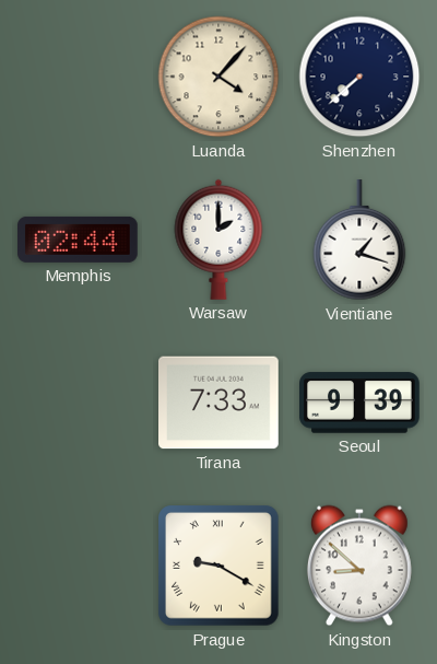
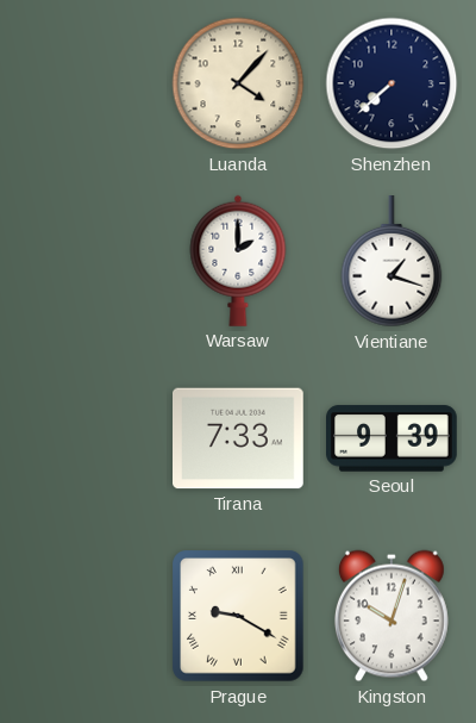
Memphis: 02:44 -> none (79, 240)
Kingston: 8:52 -> 10:03 (392, 616)
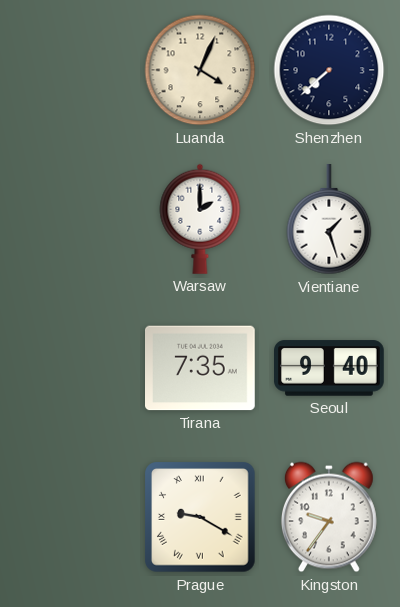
Luanda: 4:07 -> 4:04 (200, 70)
Vientiane: 1:18 -> 1:27 (329, 220)
Tirana: 7:33 -> 7:35 (201, 368)
Seoul: 9:39 -> 9:40 (329, 368)
Kingston: 10:03 -> 9:36 (329, 517)
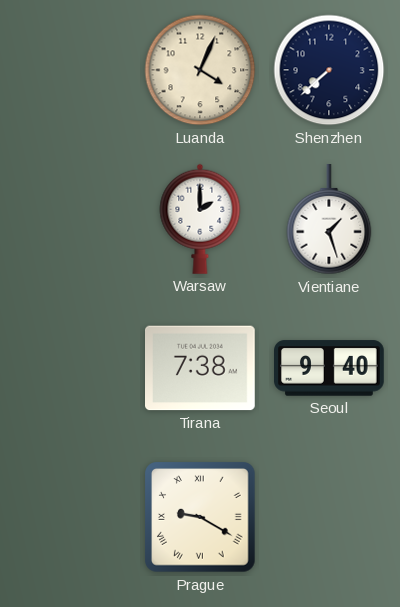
Tirana: 7:35 -> 7:38 (201, 368)
Kingston: 9:36 -> none (329, 517)
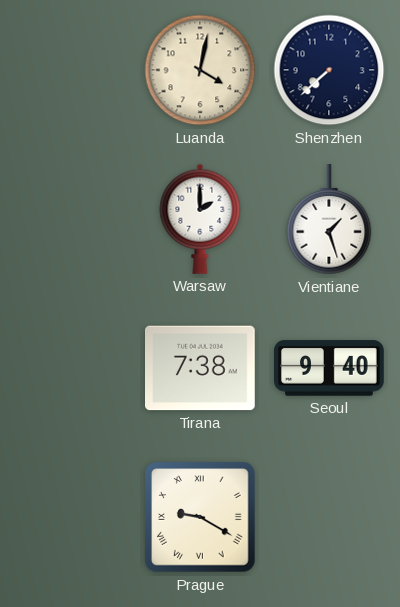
Luanda: 4:04 -> 4:02 (200, 70)
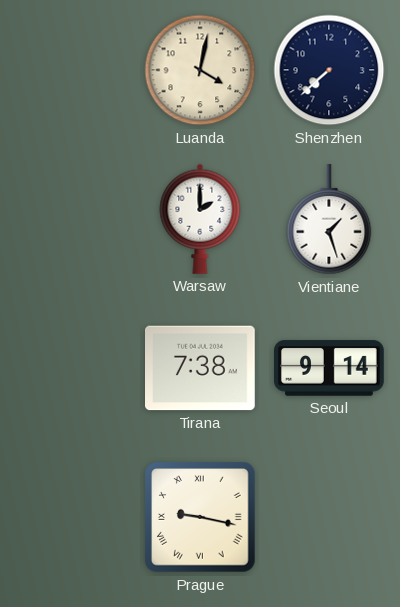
Seoul: 9:40 -> 9:14 (329, 368)
Prague: 9:20 -> 9:17 (200, 517)
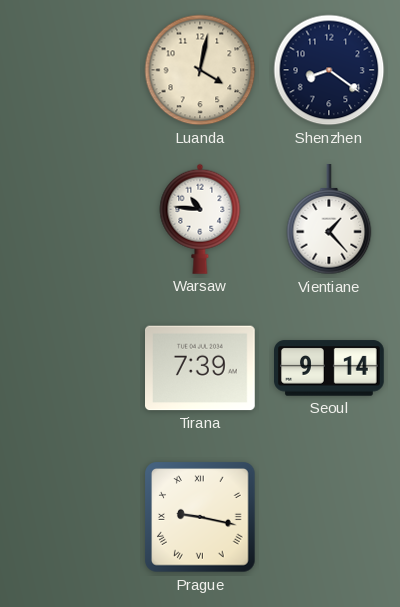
Shenzhen: 7:38 -> 8:21 (329, 70)
Warsaw: 2:00 -> 10:46 (200, 219)
Vientiane: 1:27 -> 1:23 (329, 220)
Tirana: 7:38 -> 7:39 (201, 368)
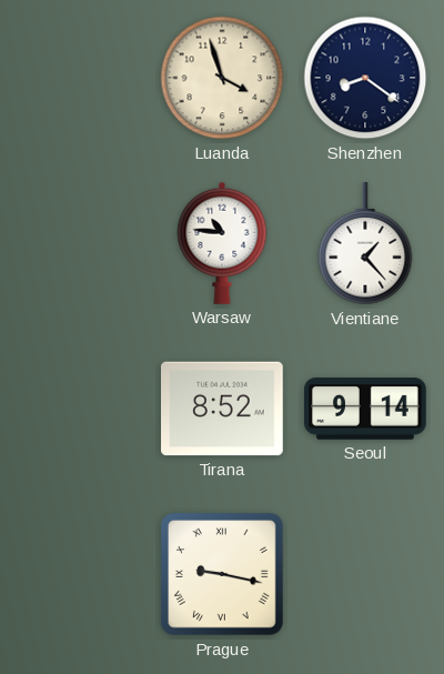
Luanda: 4:02 -> 3:57 (222, 78)
Tirana: 7:39 -> 8:52 (223, 409)
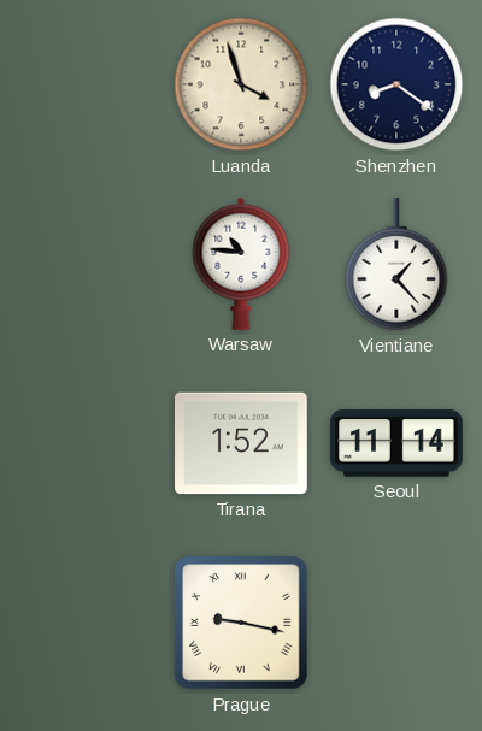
Tirana: 8:52 -> 1:52 (242, 443)
Seoul: 9:14 -> 11:14 (396, 443)
